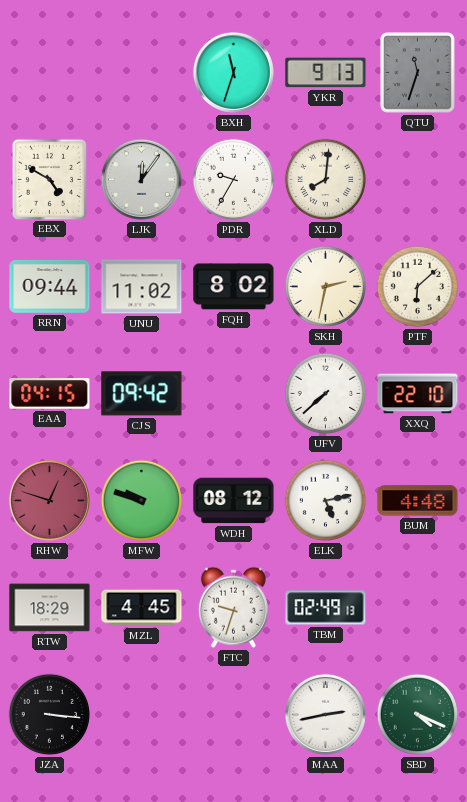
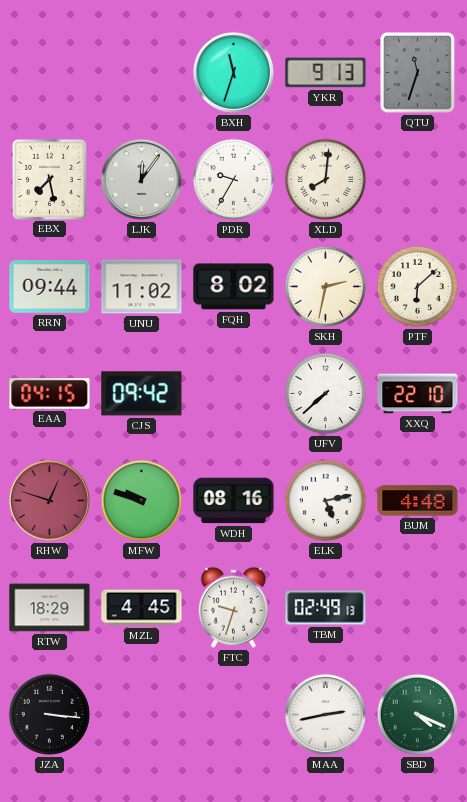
EBX: 4:50 -> 7:28 (49, 179)
WDH: 08:12 -> 08:16 (234, 501)
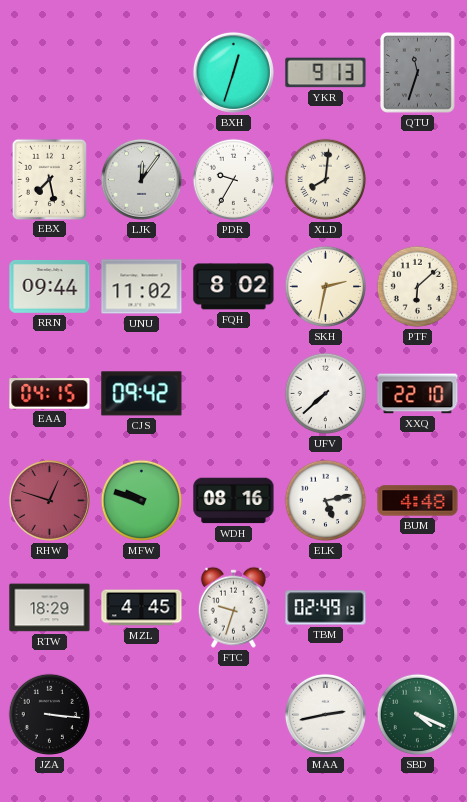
BXH: 11:33 -> 12:33 (233, 72)
